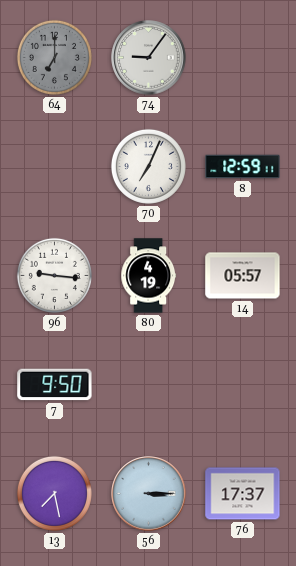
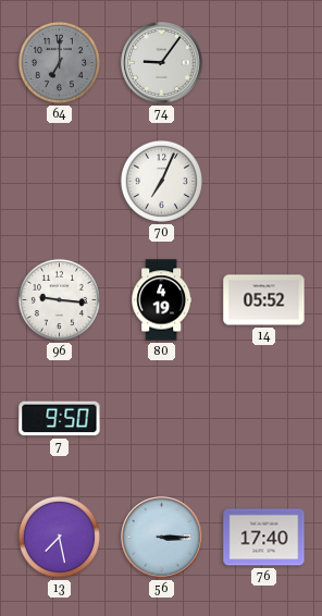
8: 12:59 -> none (243, 167)
14: 05:57 -> 05:52 (264, 300)
76: 17:37 -> 17:40 (264, 538)
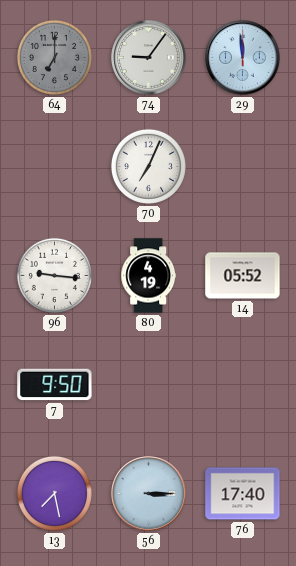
29: none -> 11:59 (243, 58)
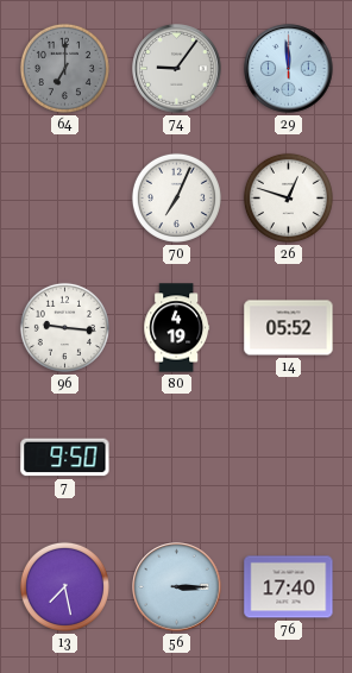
26: none -> 12:48 (288, 197)
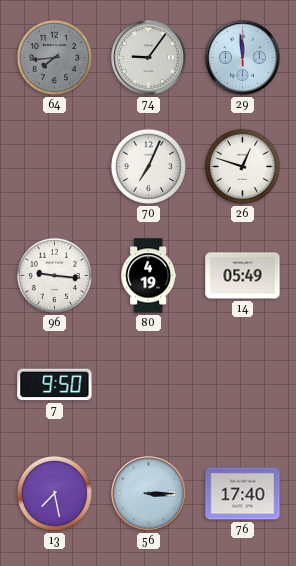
64: 7:00 -> 7:44 (54, 57)
14: 05:52 -> 05:49 (243, 276)
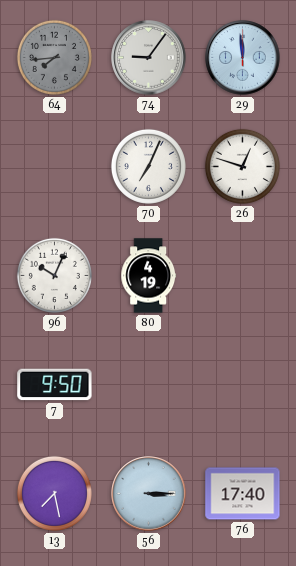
96: 9:16 -> 10:04 (54, 275)
14: 05:49 -> none (243, 276)
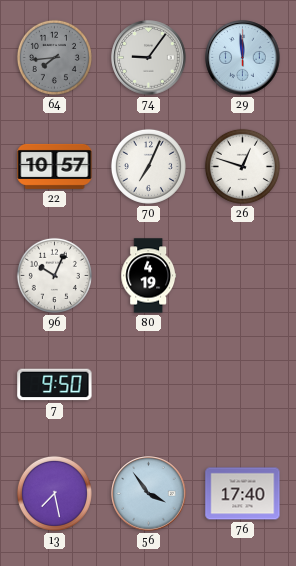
22: none -> 10:57 (55, 166)
56: 3:15 -> 3:54 (149, 494)
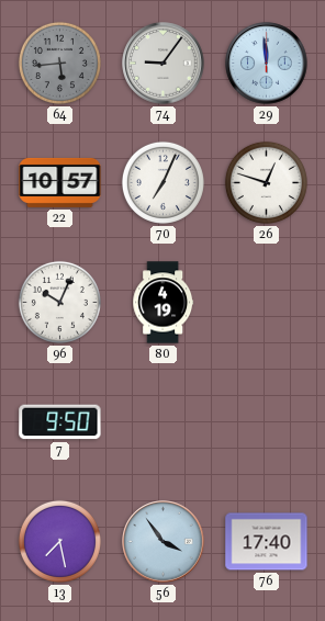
64: 7:44 -> 5:44 (59, 63)
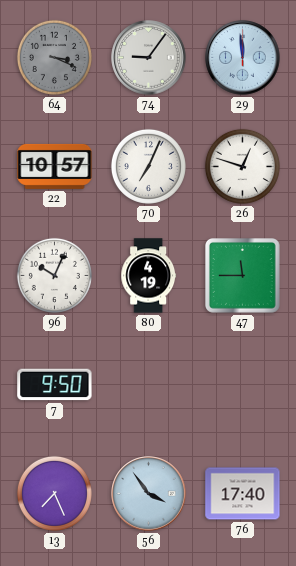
64: 5:44 -> 3:19 (54, 57)
47: none -> 11:45 (243, 276)
13: 7:28 -> 7:26 (54, 493)
